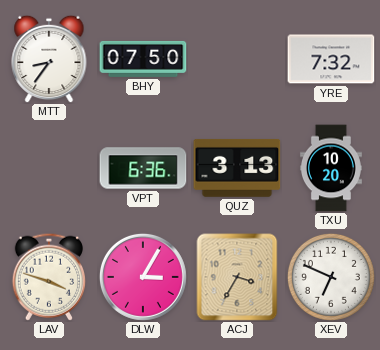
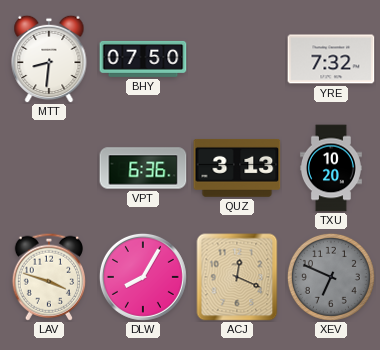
MTT: 8:36 -> 8:31 (49, 59)
DLW: 3:05 -> 8:05 (143, 277)
ACJ: 3:35 -> 12:19 (237, 277)
XEV dial: white -> grey (331, 277)
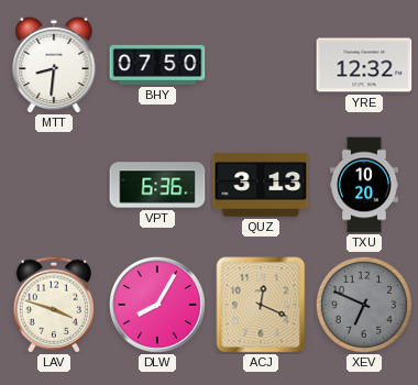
YRE: 7:32 -> 12:32 (364, 65)
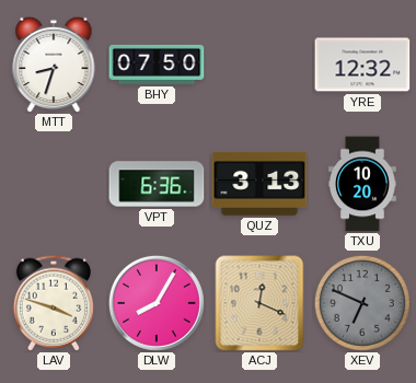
MTT: 8:31 -> 8:33 (54, 65)
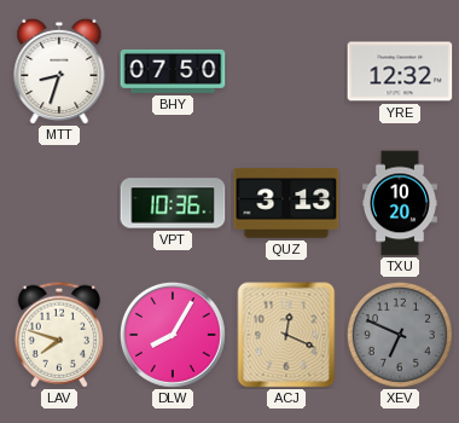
VPT: 6:36 -> 10:36 (173, 203)
LAV: 3:48 -> 7:48 (59, 335)
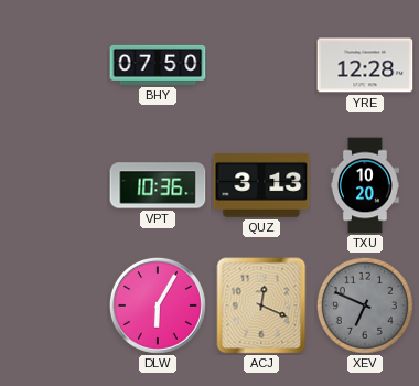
MTT: 8:33 -> none (59, 71)
YRE: 12:32 -> 12:28 (365, 65)
LAV: 7:48 -> none (59, 335)
DLW: 8:05 -> 6:05 (158, 305)
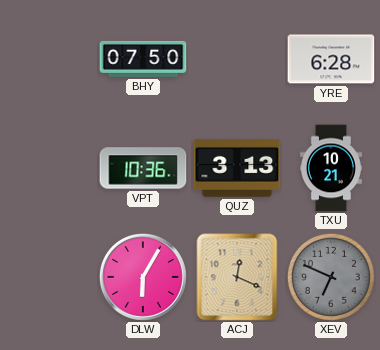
YRE: 12:28 -> 6:28 (331, 59)
TXU: 10:20 -> 10:21 (331, 168)
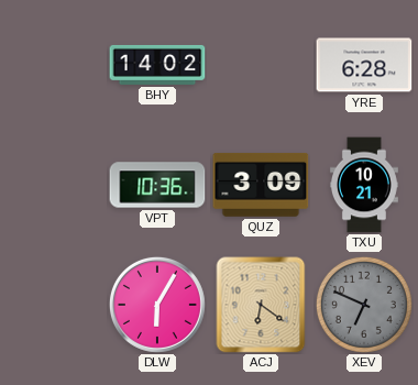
BHY: 07:50 -> 14:02 (157, 65)
QUZ: 3:13 -> 3:09 (261, 185)
ACJ: 12:19 -> 6:21 (261, 305)
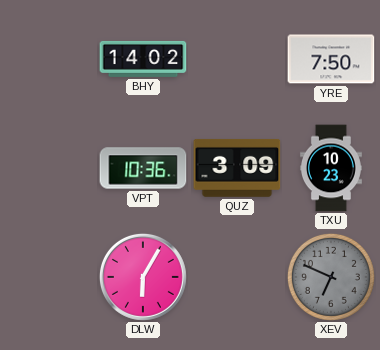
YRE: 6:28 -> 7:50 (331, 59)
TXU: 10:21 -> 10:23 (331, 168)
ACJ: 6:21 -> none (261, 305)
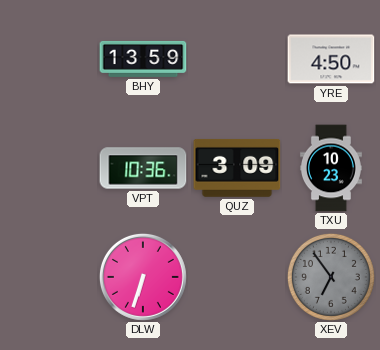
BHY: 14:02 -> 13:59 (143, 59)
YRE: 7:50 -> 4:50 (331, 59)
DLW: 6:05 -> 6:33 (143, 277)
XEV: 6:49 -> 6:54 (331, 277)
